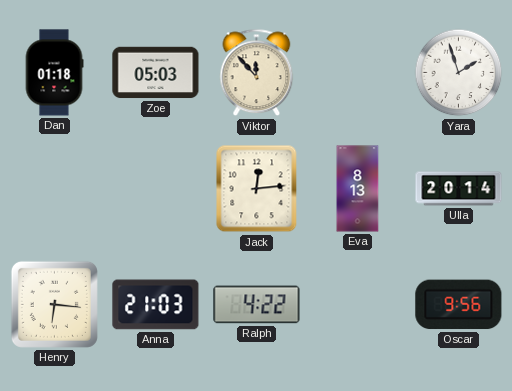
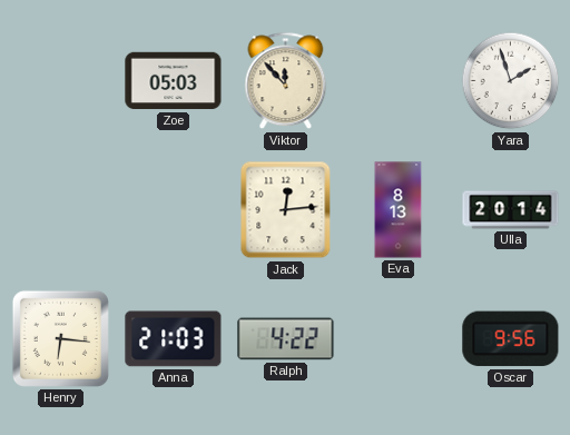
Dan: 01:18 -> none (54, 73)
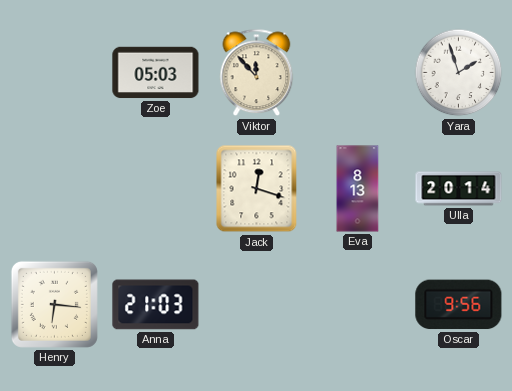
Jack: 12:14 -> 12:18 (257, 189)
Ralph: 4:22 -> none (286, 339)
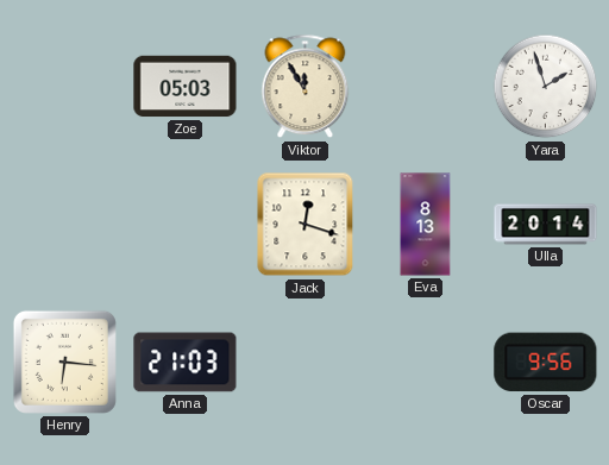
Viktor: 11:53 -> 11:55 (306, 87)
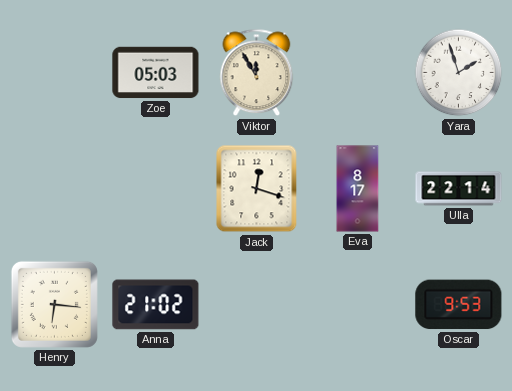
Eva: 8:13 -> 8:17 (358, 189)
Ulla: 20:14 -> 22:14 (459, 189)
Anna: 21:03 -> 21:02 (156, 305)
Oscar: 9:56 -> 9:53 (459, 305)
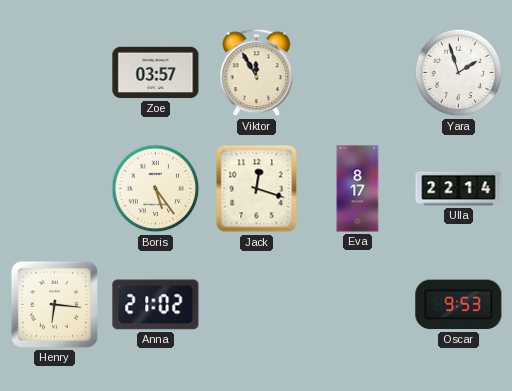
Zoe: 05:03 -> 03:57 (156, 73)
Boris: none -> 5:24 (156, 189)
